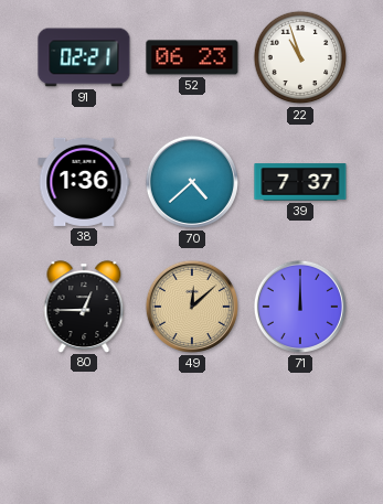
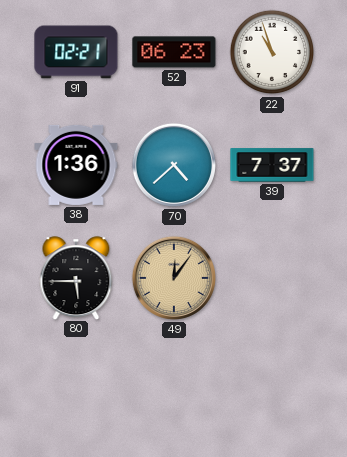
80: 12:45 -> 5:45 (76, 278)
49: 12:08 -> 12:06 (174, 278)
71: 12:00 -> none (300, 307)
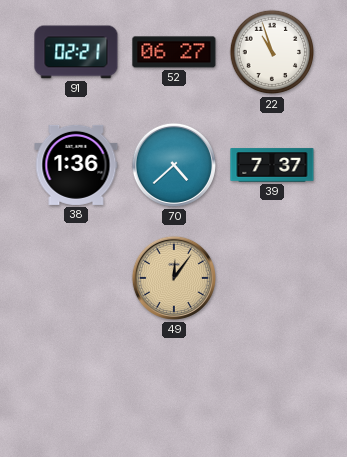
52: 06:23 -> 06:27 (174, 52)
80: 5:45 -> none (76, 278)
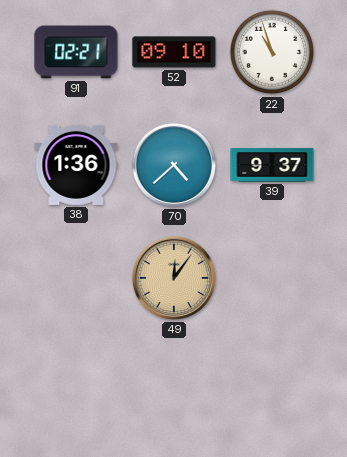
52: 06:27 -> 09:10 (174, 52)
39: 7:37 -> 9:37 (272, 165)
